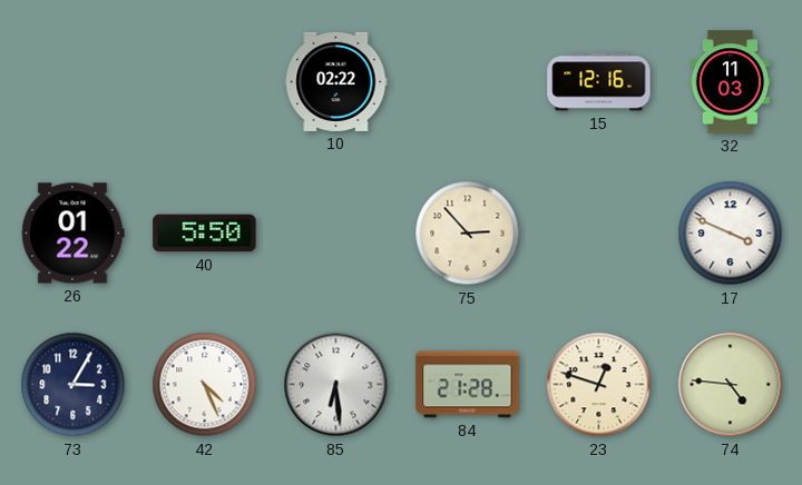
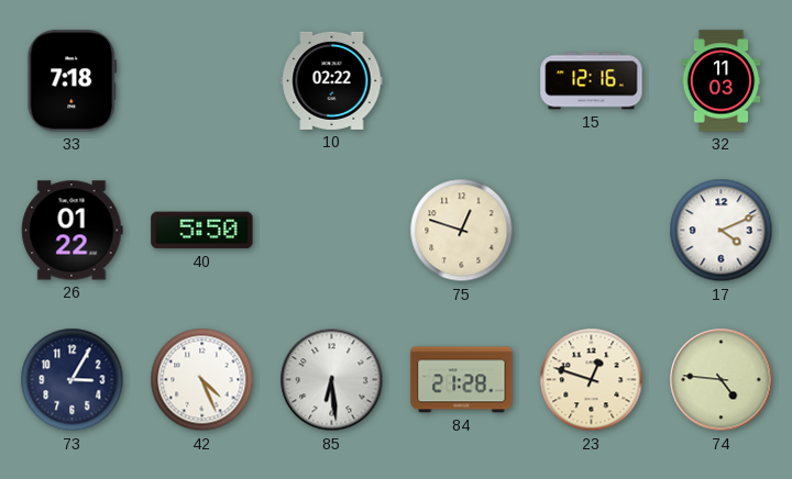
33: none -> 7:18 (73, 81)
75: 2:53 -> 12:48 (462, 231)
17: 3:49 -> 4:11 (722, 231)
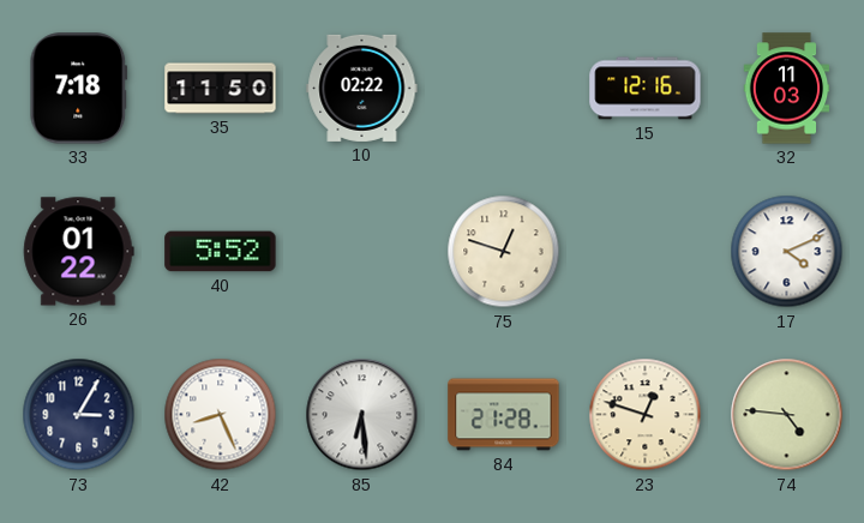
35: none -> 11:50 (221, 89)
40: 5:50 -> 5:52 (221, 252)
42: 4:26 -> 8:26 (221, 415)
